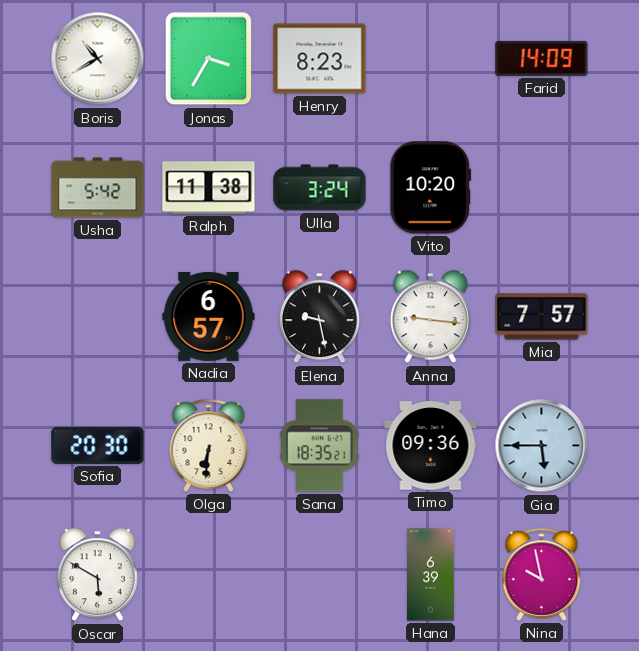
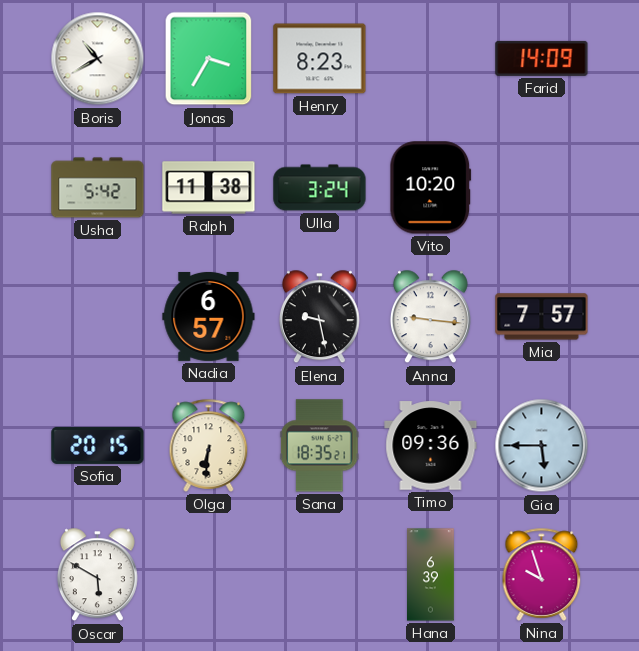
Sofia: 20:30 -> 20:15 (98, 445)
Nina: 9:58 -> 9:57 (542, 574)
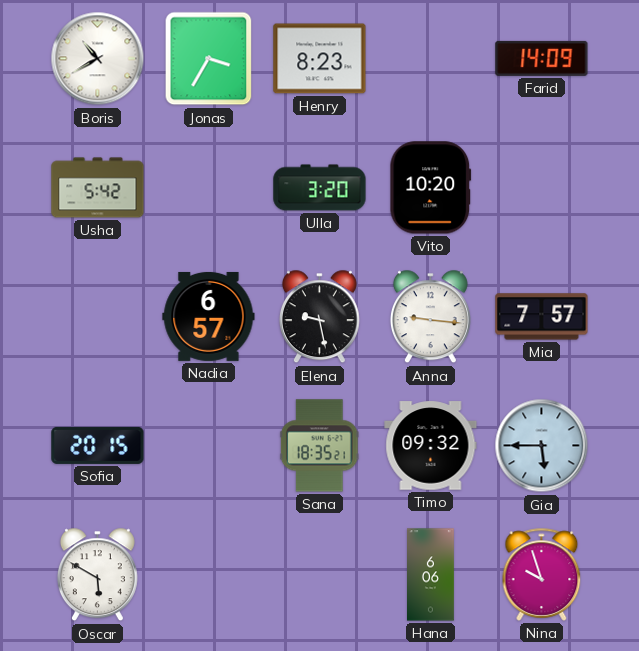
Ralph: 11:38 -> none (209, 188)
Ulla: 3:24 -> 3:20 (320, 188)
Olga: 6:31 -> none (209, 445)
Timo: 09:36 -> 09:32 (431, 446)
Hana: 6:39 -> 6:06 (431, 575)
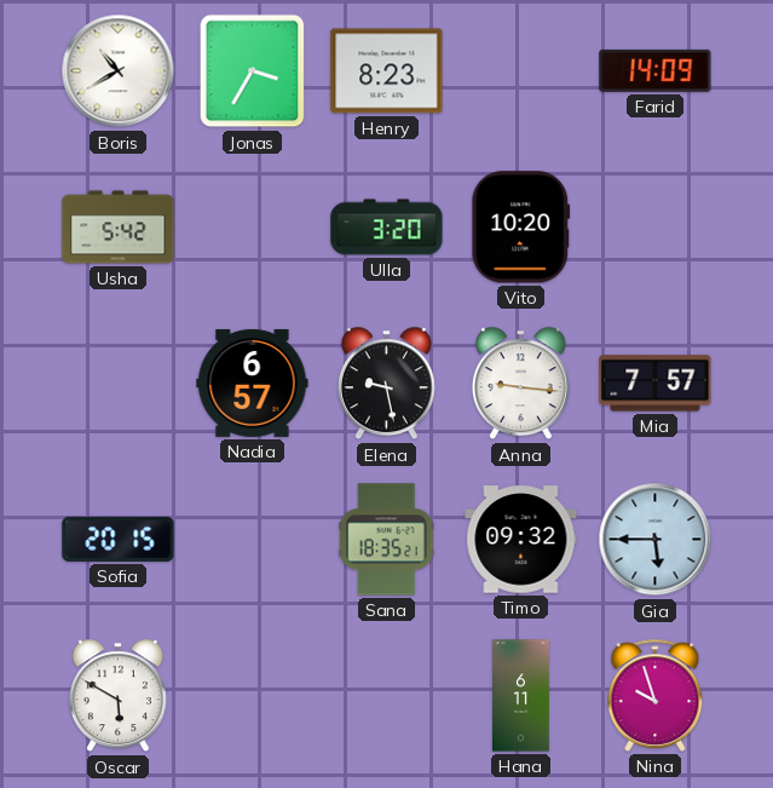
Hana: 6:06 -> 6:11 (521, 696)
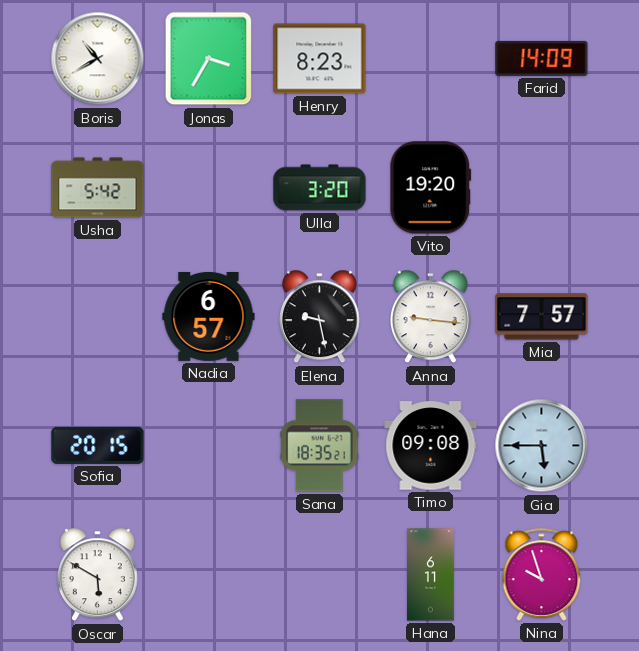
Vito: 10:20 -> 19:20 (431, 188)
Timo: 09:32 -> 09:08 (431, 446)
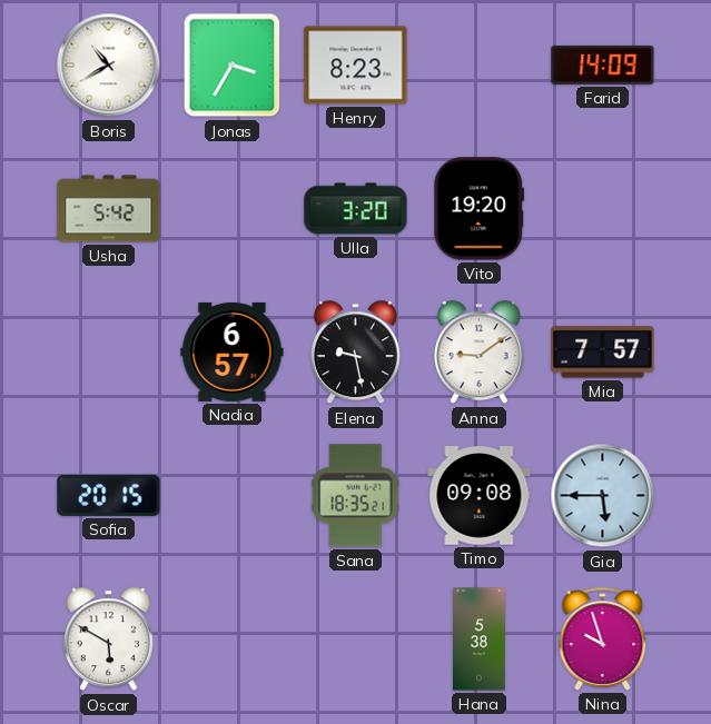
Anna: 9:16 -> 9:09 (478, 353)
Hana: 6:11 -> 5:38 (480, 639)
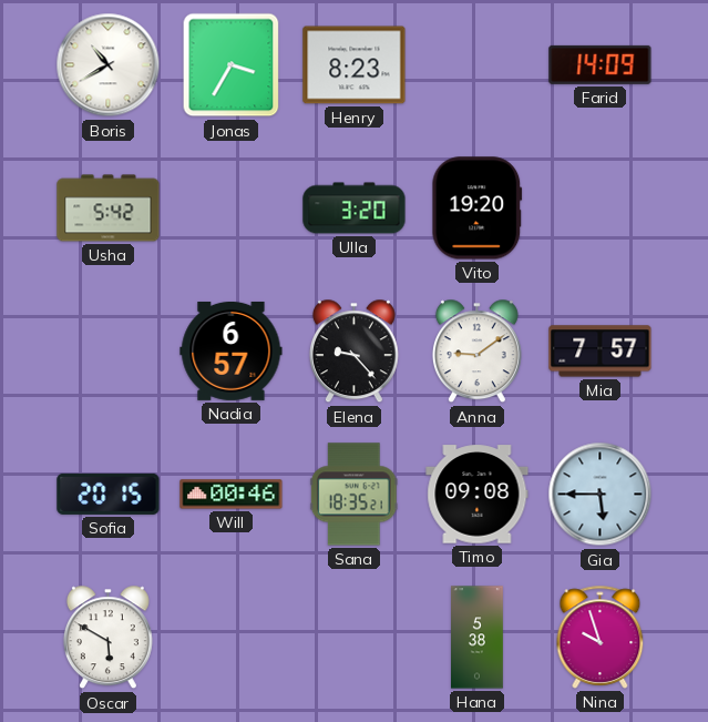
Elena: 9:28 -> 9:23 (353, 352)
Will: none -> 00:46 (232, 495)
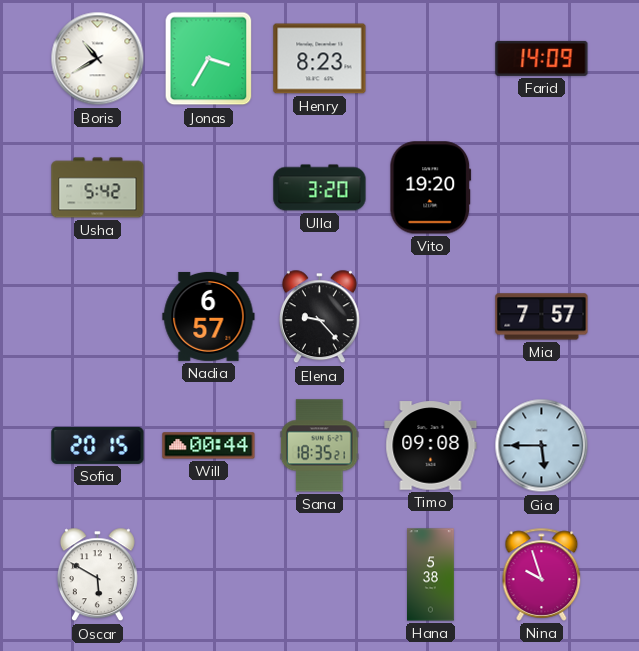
Anna: 9:09 -> none (476, 352)
Will: 00:46 -> 00:44 (209, 446)
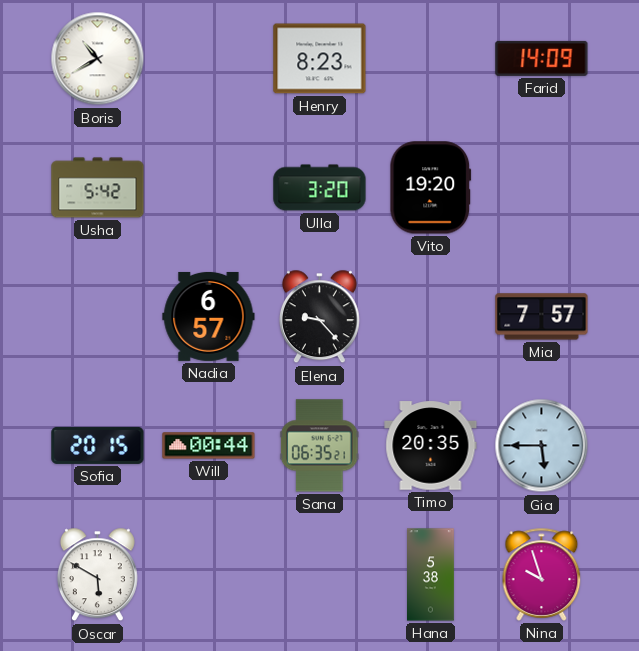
Jonas: 3:35 -> none (209, 59)
Sana: 18:35 -> 06:35 (319, 446)
Timo: 09:08 -> 20:35 (431, 446)
